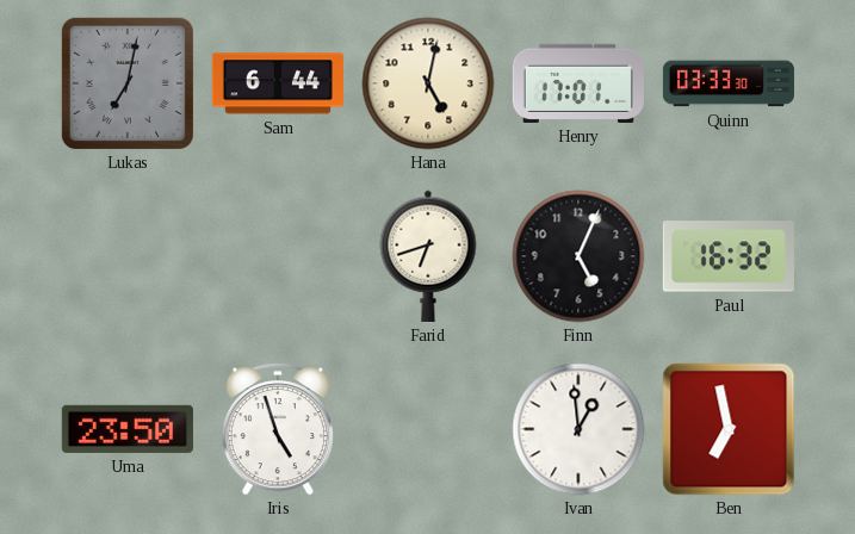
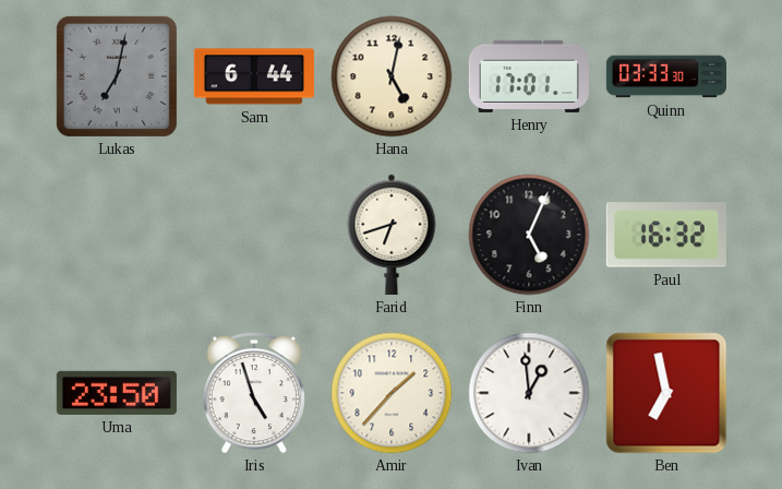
Amir: none -> 1:37 (392, 393)
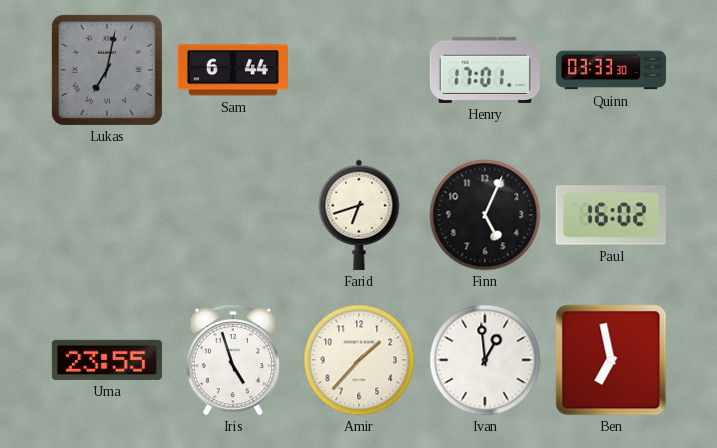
Hana: 5:02 -> none (392, 76)
Paul: 16:32 -> 16:02 (611, 215)
Uma: 23:50 -> 23:55 (107, 360)
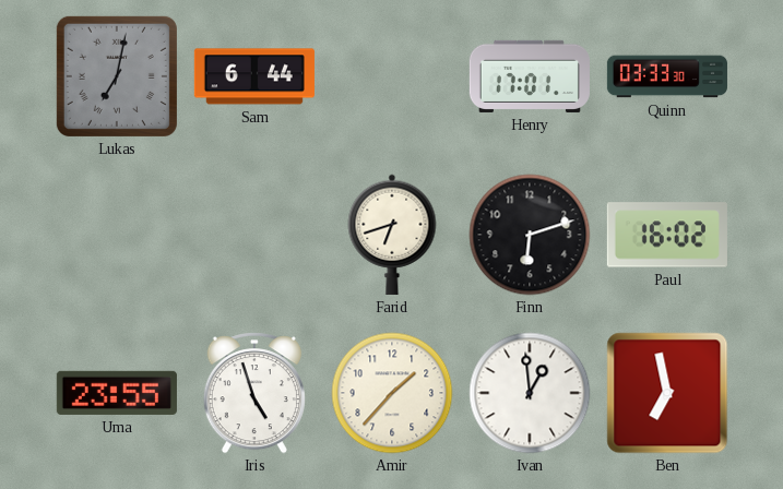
Finn: 5:04 -> 6:12 (530, 235)
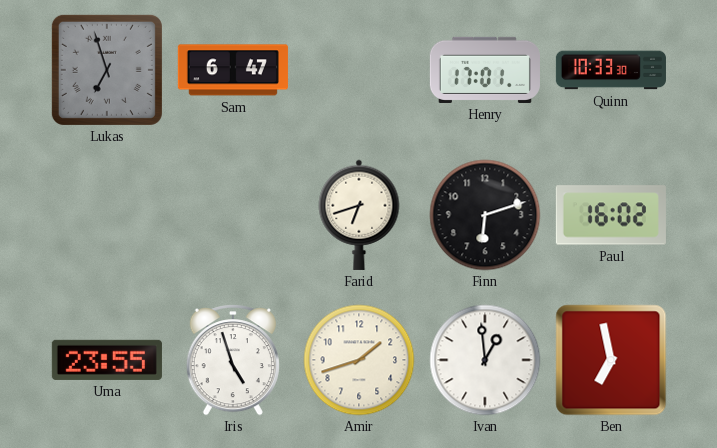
Lukas: 7:02 -> 6:57 (107, 70)
Sam: 6:44 -> 6:47 (233, 70)
Quinn: 03:33 -> 10:33 (611, 70)
Amir: 1:37 -> 1:42 (359, 360)
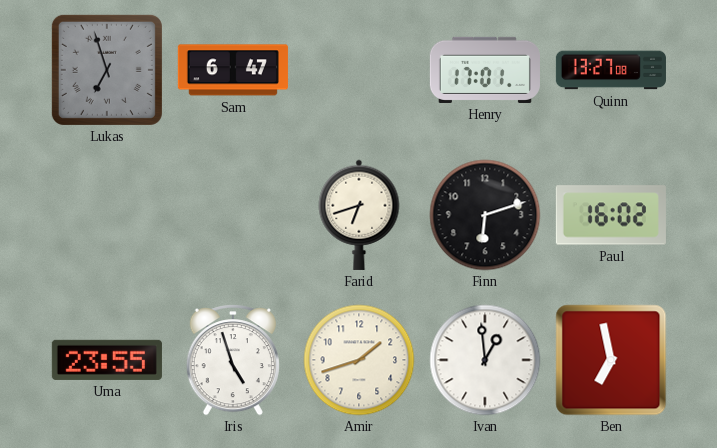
Quinn: 10:33 -> 13:27 (611, 70)
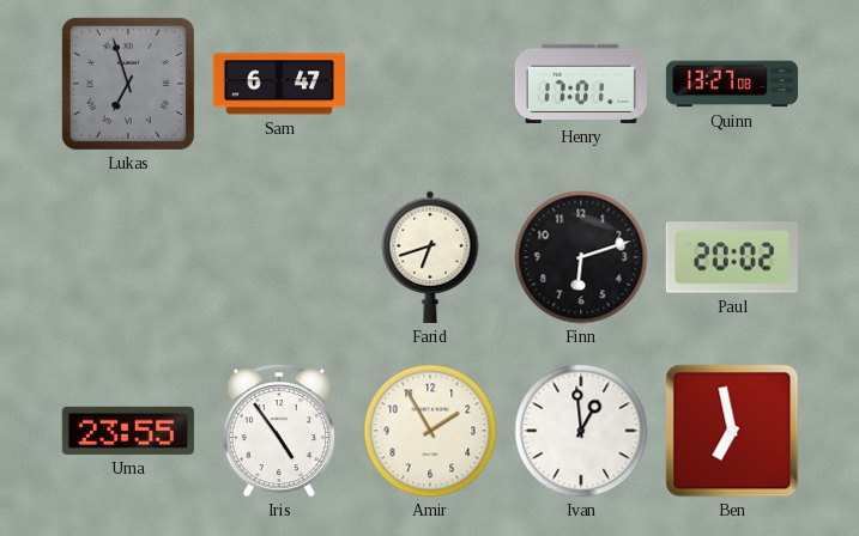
Paul: 16:02 -> 20:02 (732, 257)
Iris: 4:57 -> 4:54 (279, 431)
Amir: 1:42 -> 1:55 (430, 431)
